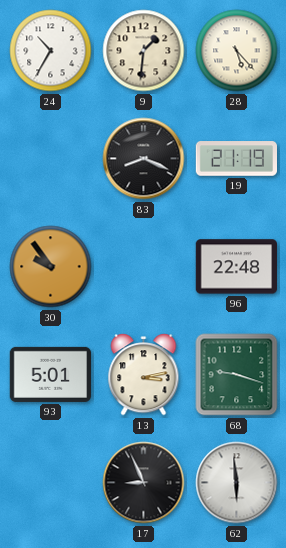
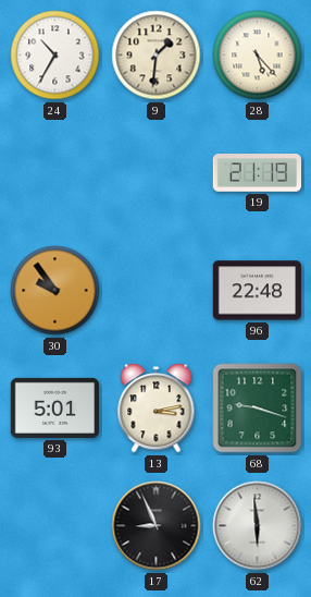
83: 8:19 -> none (144, 159)
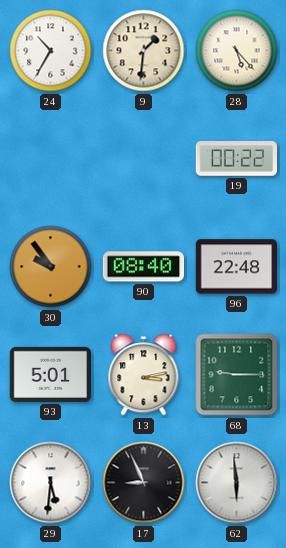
19: 21:19 -> 00:22 (237, 159)
90: none -> 08:40 (144, 267)
68: 9:18 -> 9:15 (237, 375)
29: none -> 5:31 (51, 483)
